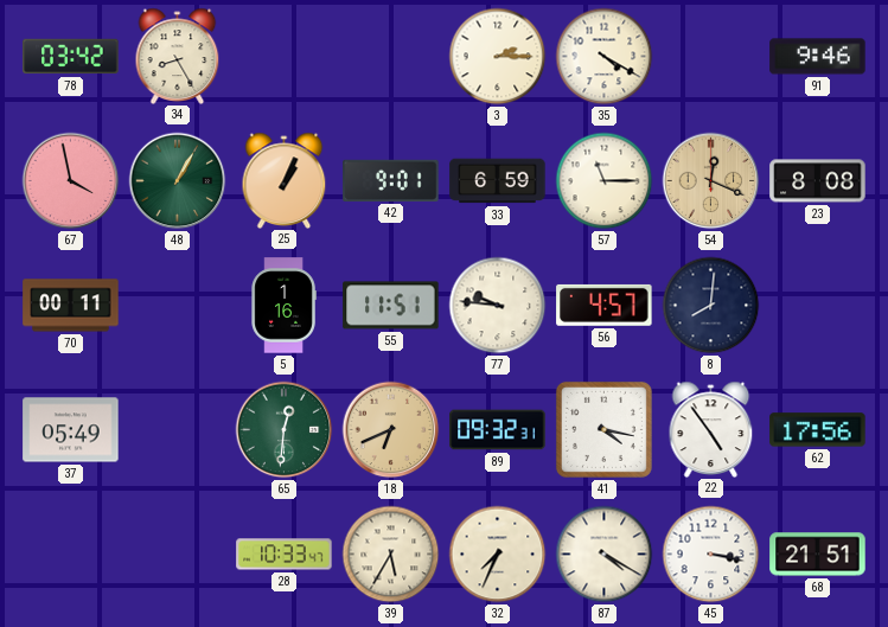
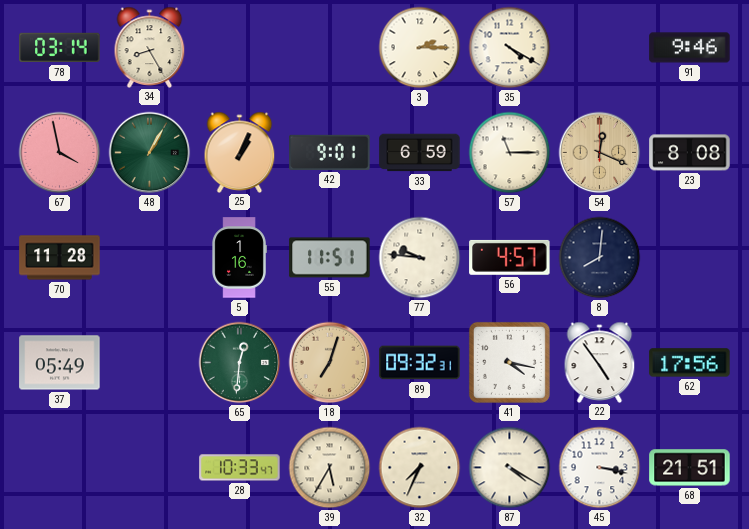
78: 03:42 -> 03:14 (60, 48)
70: 00:11 -> 11:28 (60, 258)
18: 6:41 -> 7:03 (330, 363)
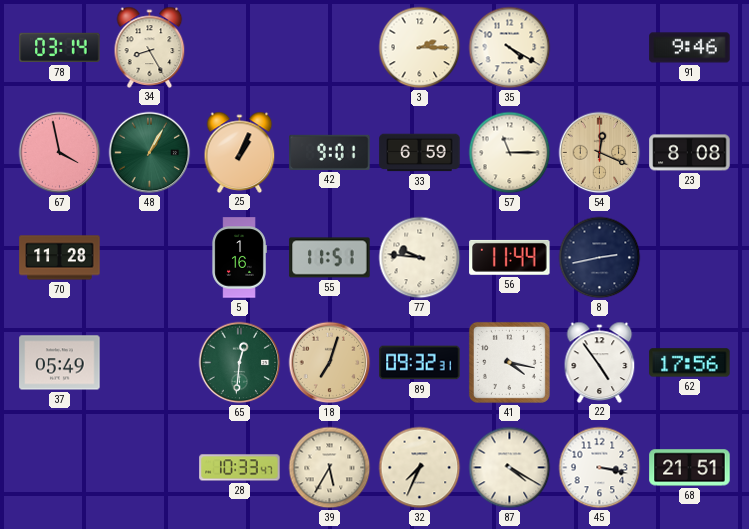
56: 4:57 -> 11:44 (510, 257)
8: 8:01 -> 2:43 (600, 258)
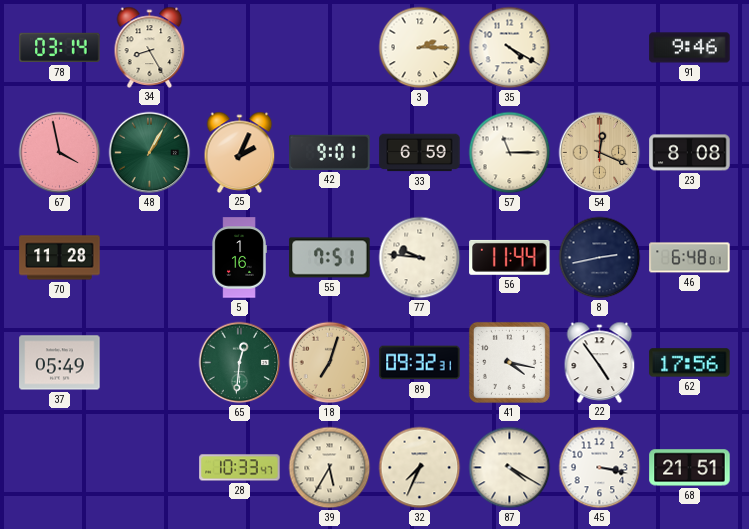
25: 1:04 -> 2:04 (240, 152)
55: 11:51 -> 7:51 (330, 258)
46: none -> 6:48 (690, 258)
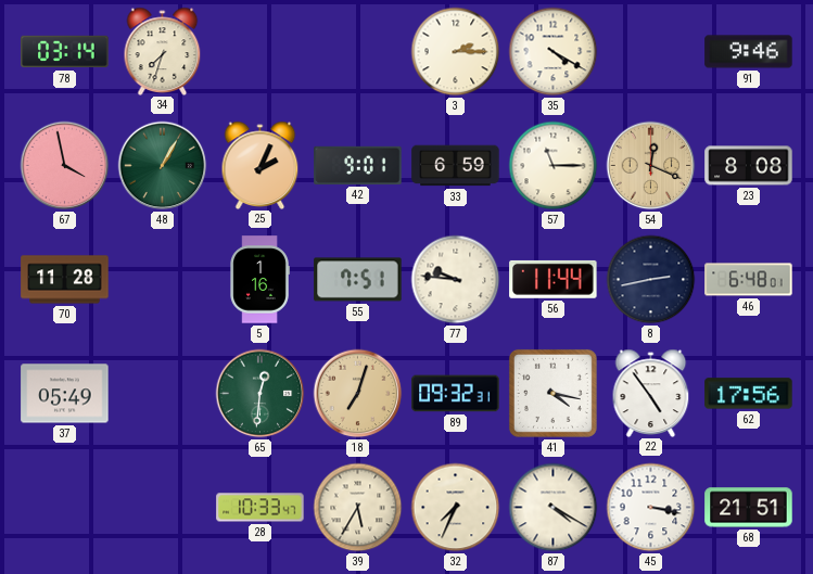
34: 8:25 -> 7:33 (163, 51)
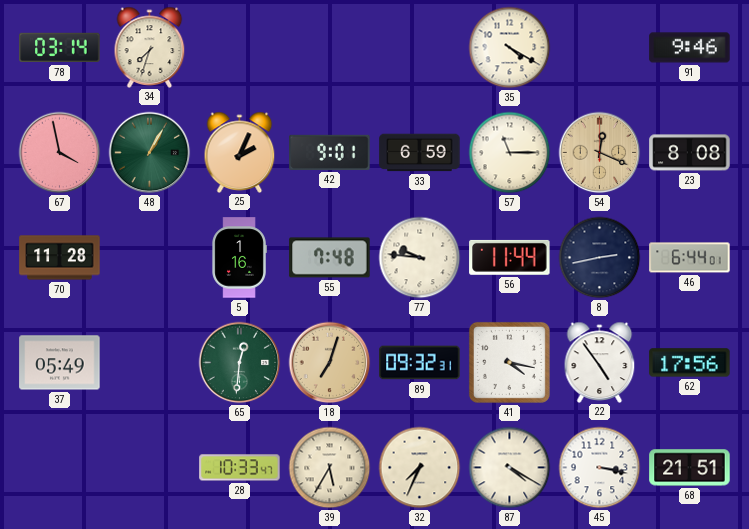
3: 2:15 -> none (456, 52)
55: 7:51 -> 7:48 (330, 258)
46: 6:48 -> 6:44 (690, 258)
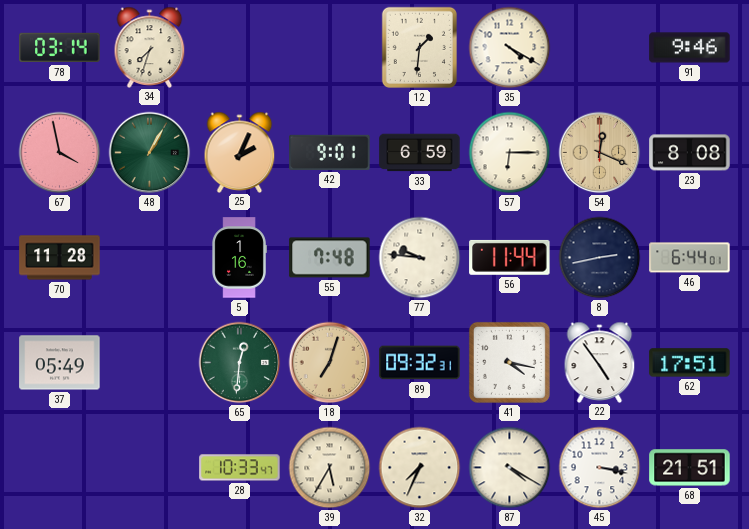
12: none -> 1:31 (419, 47)
57: 11:15 -> 6:15 (510, 153)
62: 17:56 -> 17:51 (690, 363)
